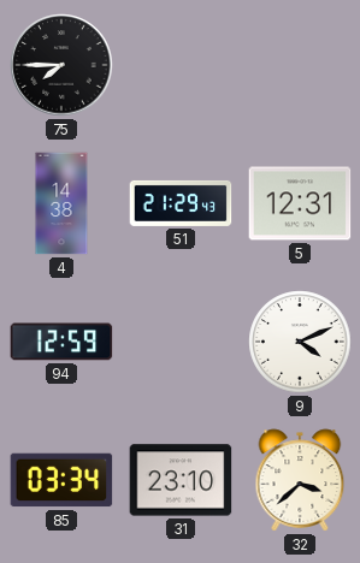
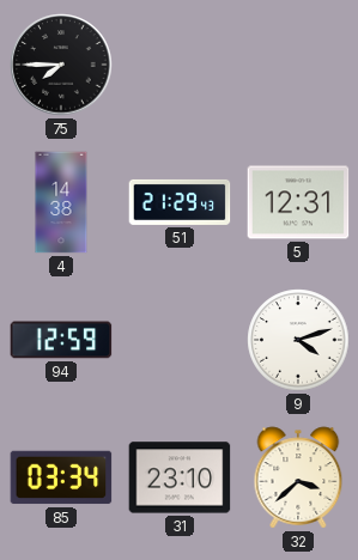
9: 4:11 -> 4:12 (298, 340)
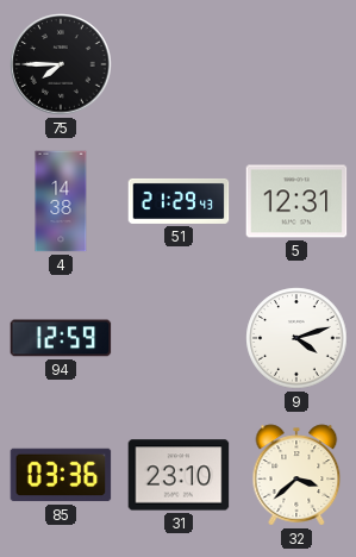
85: 03:34 -> 03:36 (61, 475)
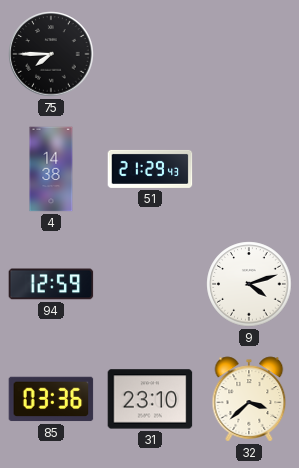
5: 12:31 -> none (296, 201)
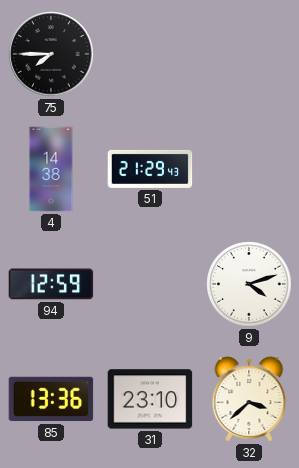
85: 03:36 -> 13:36 (51, 399)
